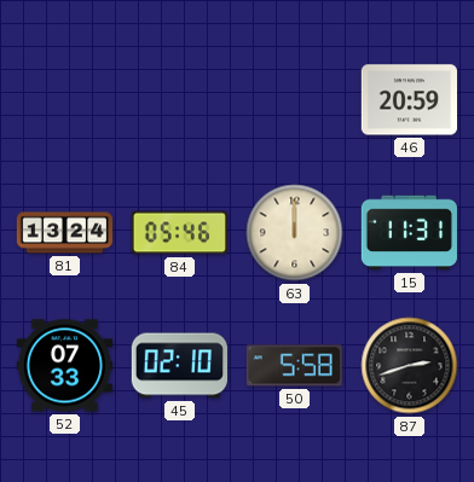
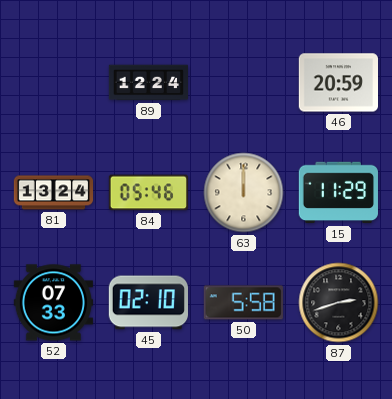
89: none -> 12:24 (148, 83)
15: 11:31 -> 11:29 (338, 193)
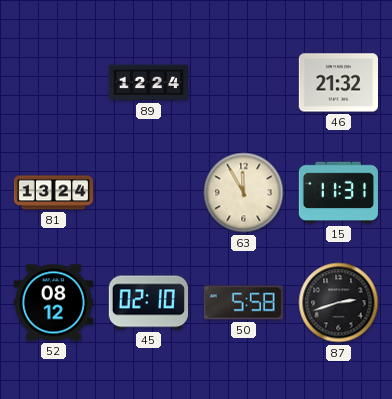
46: 20:59 -> 21:32 (338, 83)
84: 05:46 -> none (148, 193)
63: 12:00 -> 11:55 (244, 193)
15: 11:29 -> 11:31 (338, 193)
52: 07:33 -> 08:12 (53, 303)
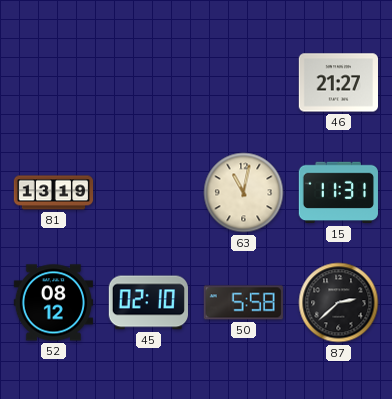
89: 12:24 -> none (148, 83)
46: 21:32 -> 21:27 (338, 83)
81: 13:24 -> 13:19 (54, 193)
63: 11:55 -> 11:02 (244, 193)
87: 2:42 -> 2:38 (339, 303)
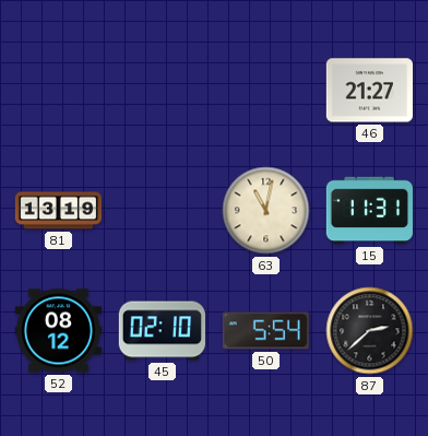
50: 5:58 -> 5:54 (265, 331)
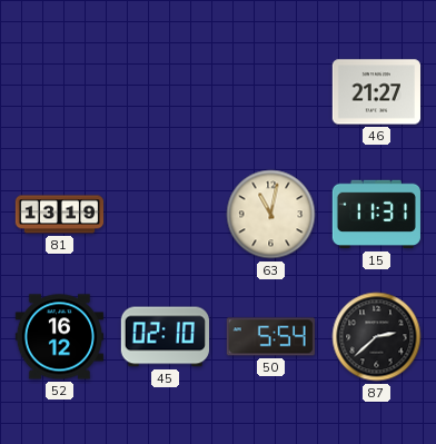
52: 08:12 -> 16:12 (59, 337)
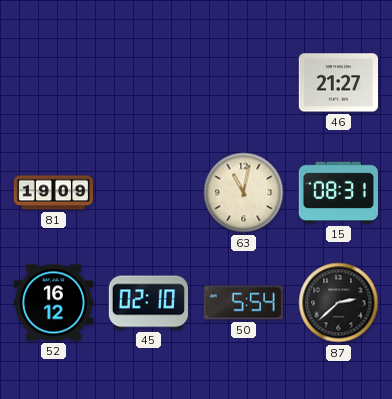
81: 13:19 -> 19:09 (54, 193)
15: 11:31 -> 08:31 (338, 193)
